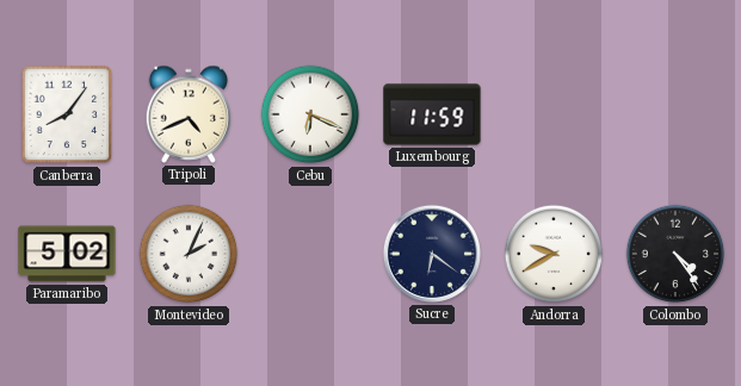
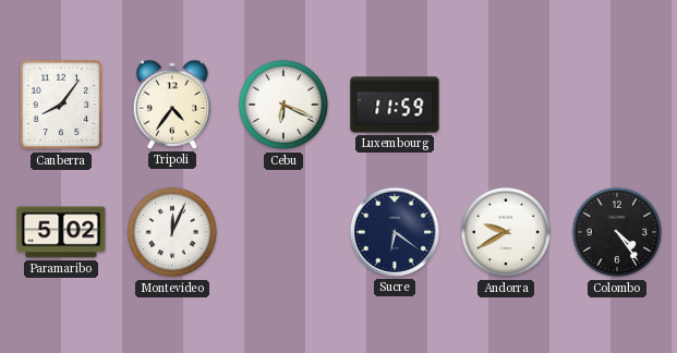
Tripoli: 4:41 -> 4:36 (172, 105)
Montevideo: 2:04 -> 12:04 (172, 232)
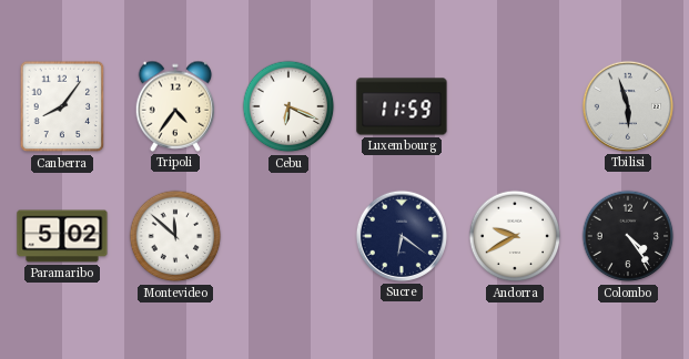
Tbilisi: none -> 5:57 (628, 106)
Montevideo: 12:04 -> 11:52 (175, 236)
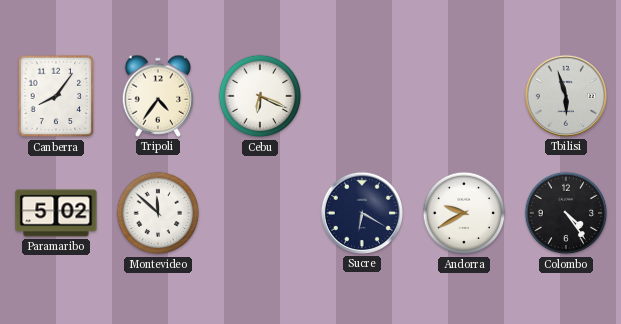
Luxembourg: 11:59 -> none (402, 106)
Sucre: 6:21 -> 6:20 (362, 213)
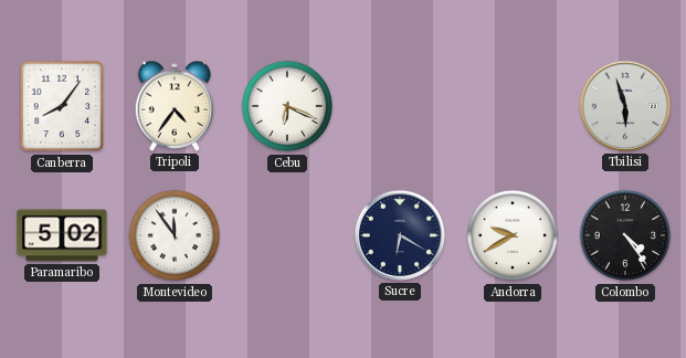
Montevideo: 11:52 -> 11:54 (175, 235)
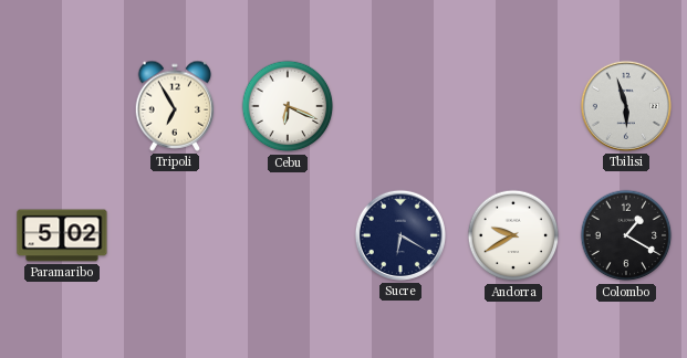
Canberra: 8:06 -> none (62, 106)
Tripoli: 4:36 -> 6:55 (175, 106)
Montevideo: 11:54 -> none (175, 235)
Colombo: 4:24 -> 1:20 (626, 235)
